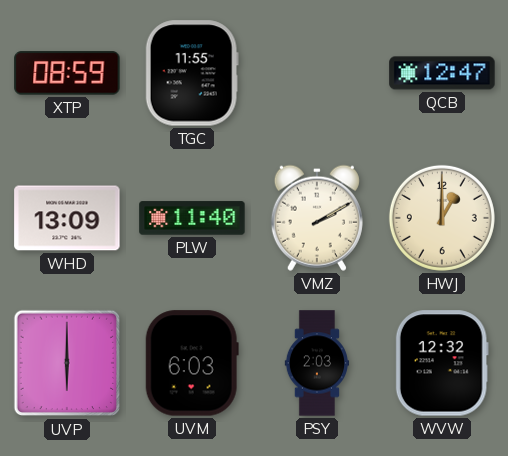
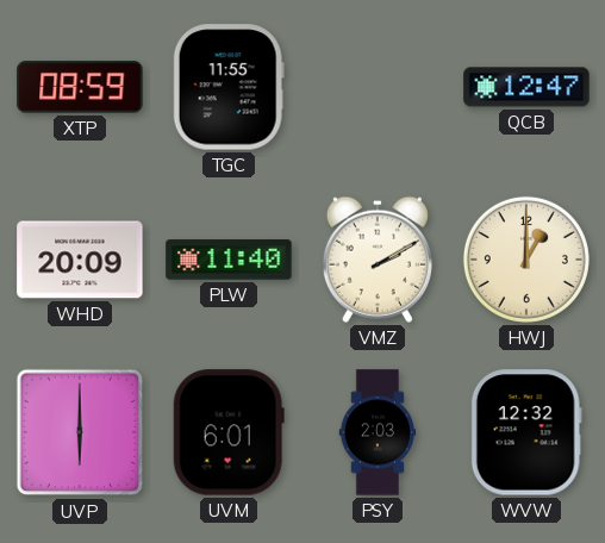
WHD: 13:09 -> 20:09 (80, 260)
UVM: 6:03 -> 6:01 (229, 432)
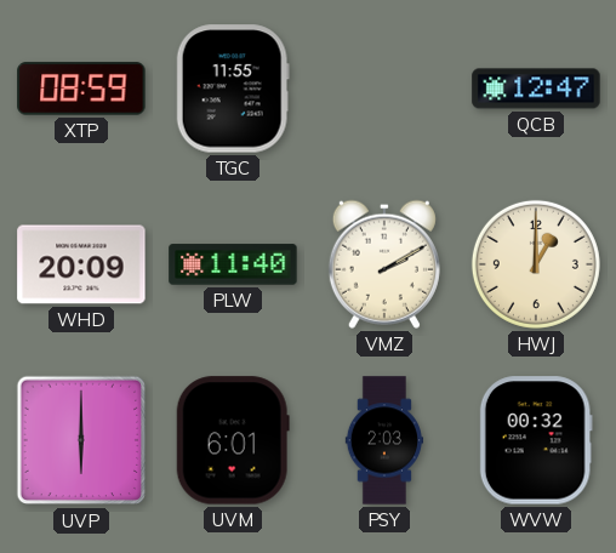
WVW: 12:32 -> 00:32 (536, 440)
